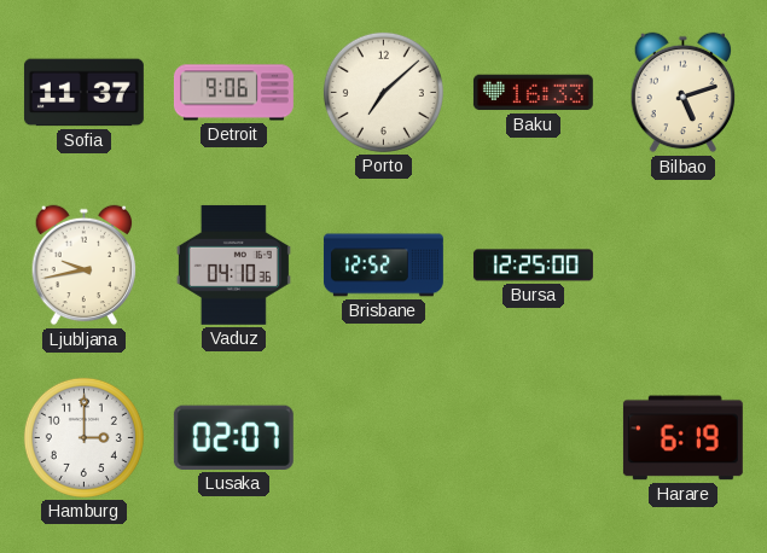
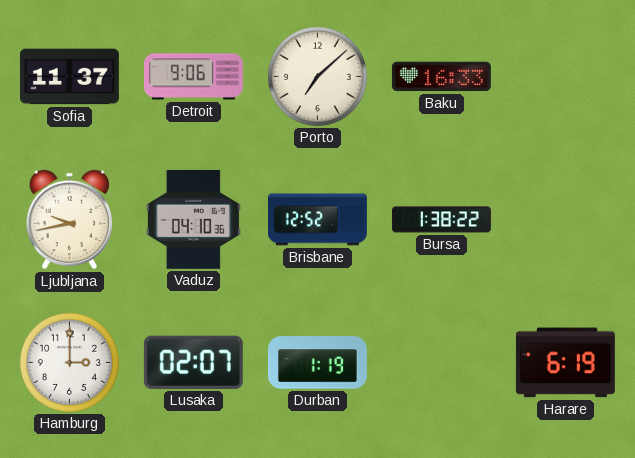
Bilbao: 5:12 -> none (684, 93)
Bursa: 12:25 -> 1:38 (441, 220)
Durban: none -> 1:19 (317, 363)
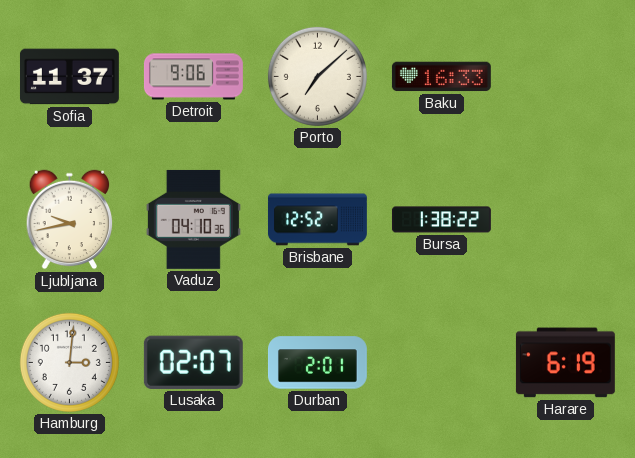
Hamburg: 3:00 -> 3:01 (69, 362)
Durban: 1:19 -> 2:01 (317, 363)
